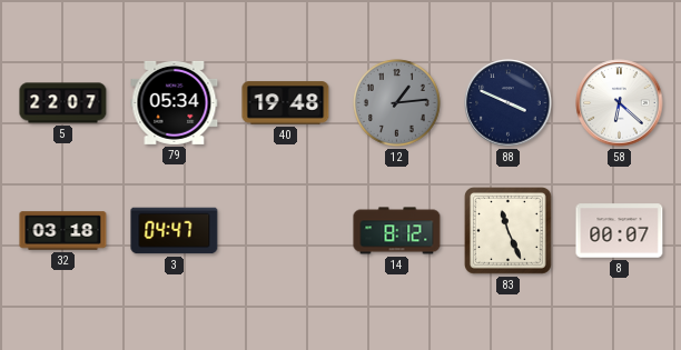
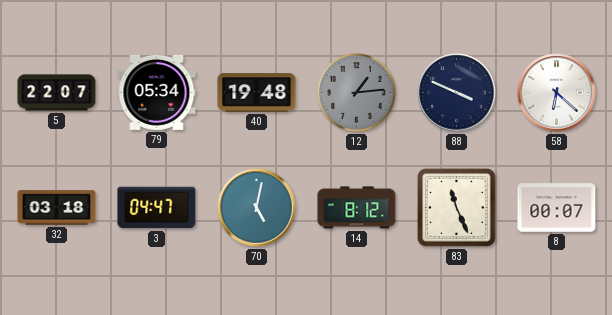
70: none -> 5:02 (257, 208)
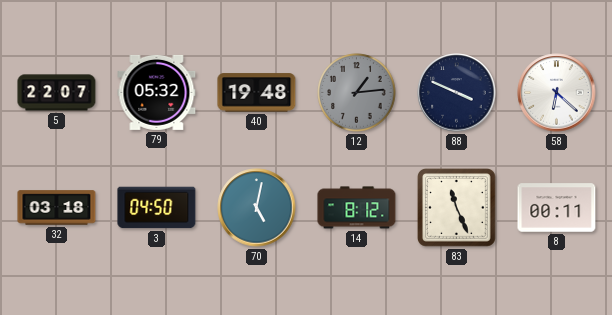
79: 05:34 -> 05:32 (157, 92)
3: 04:47 -> 04:50 (157, 208)
8: 00:07 -> 00:11 (557, 208)
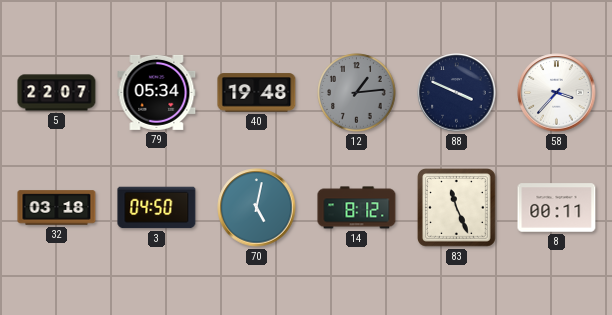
79: 05:32 -> 05:34 (157, 92)
58: 6:22 -> 3:37 (557, 93)
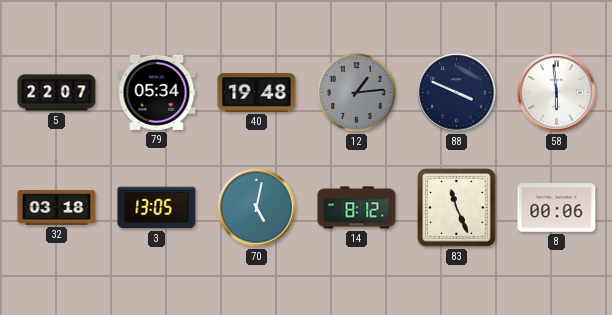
58: 3:37 -> 5:59 (557, 93)
3: 04:50 -> 13:05 (157, 208)
8: 00:11 -> 00:06 (557, 208)
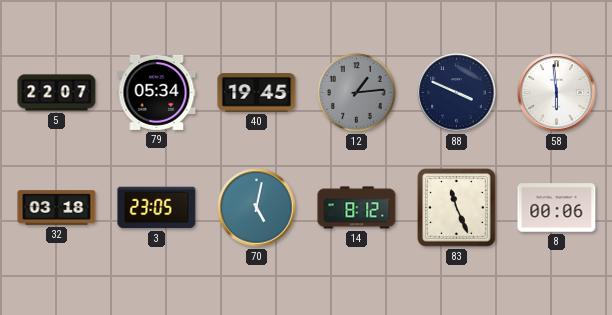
40: 19:48 -> 19:45 (257, 93)
3: 13:05 -> 23:05 (157, 208)
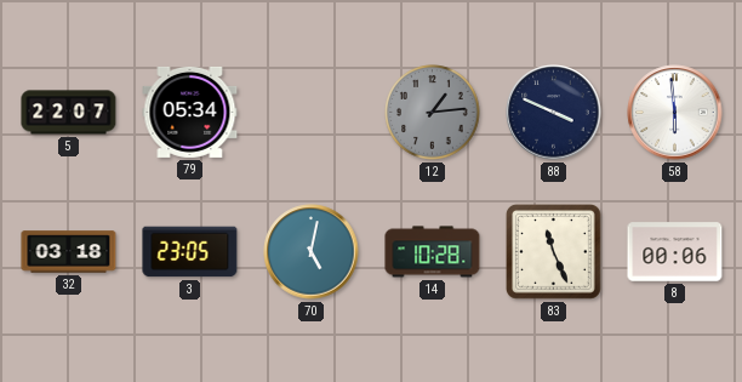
40: 19:45 -> none (257, 93)
14: 8:12 -> 10:28 (433, 252)
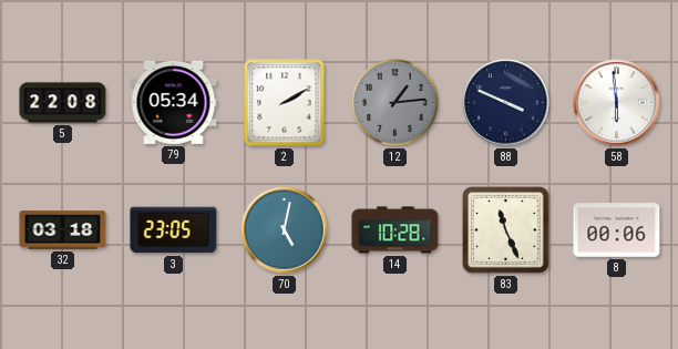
5: 22:07 -> 22:08 (63, 103)
2: none -> 2:10 (285, 103)
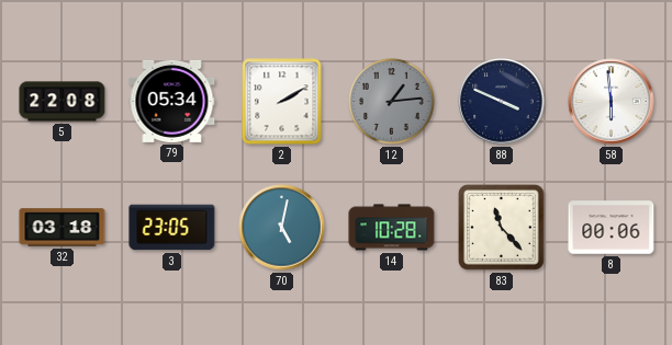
83: 11:26 -> 11:23 (501, 227)
